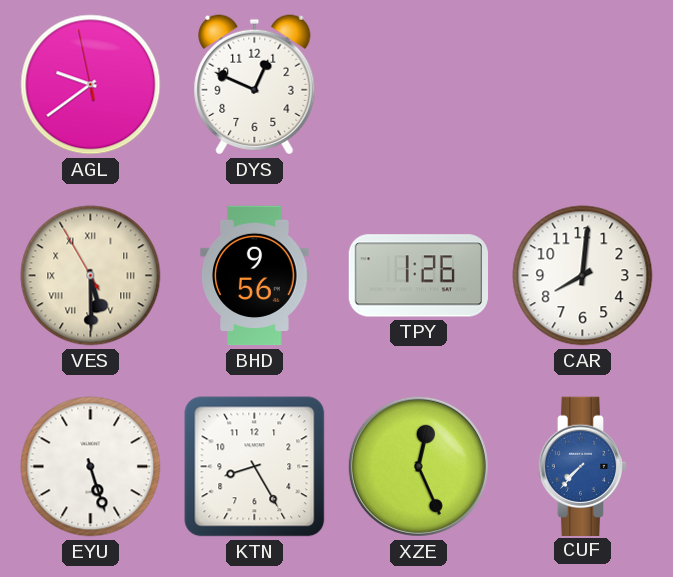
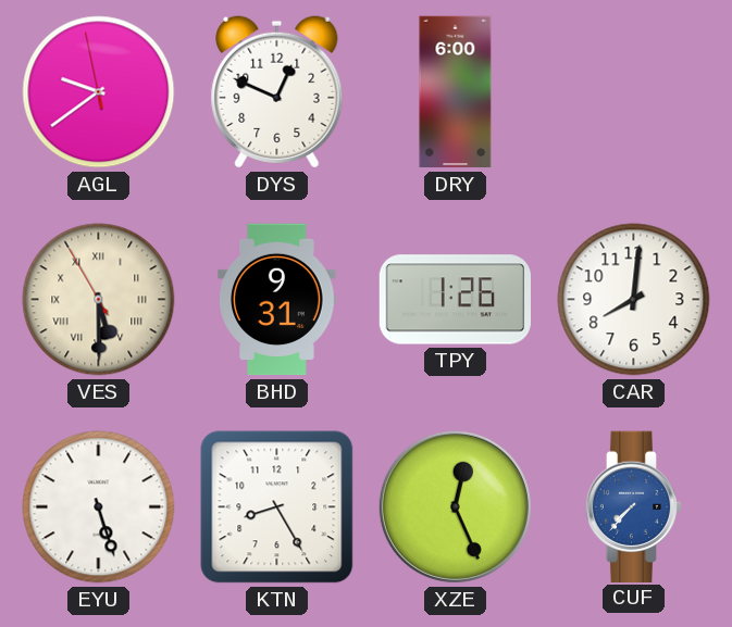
DRY: none -> 6:00 (456, 92)
BHD: 9:56 -> 9:31 (277, 300)
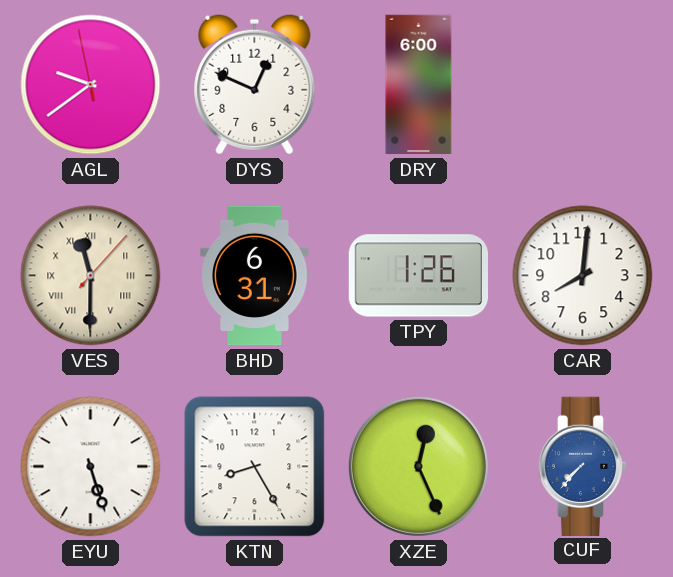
VES: 5:29 -> 11:30 (91, 276)
BHD: 9:31 -> 6:31 (255, 276)
